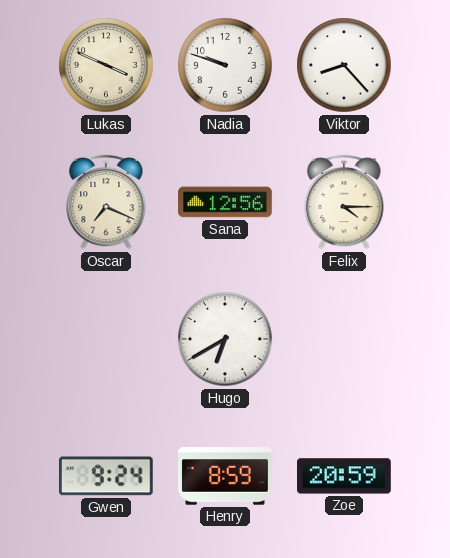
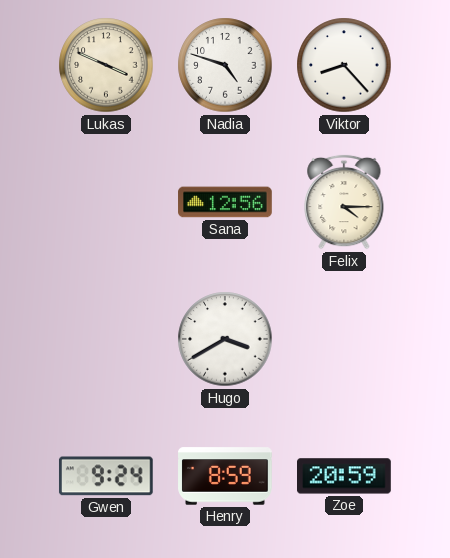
Nadia: 9:48 -> 4:48 (225, 65)
Oscar: 7:19 -> none (106, 202)
Hugo: 6:40 -> 3:40 (225, 339)
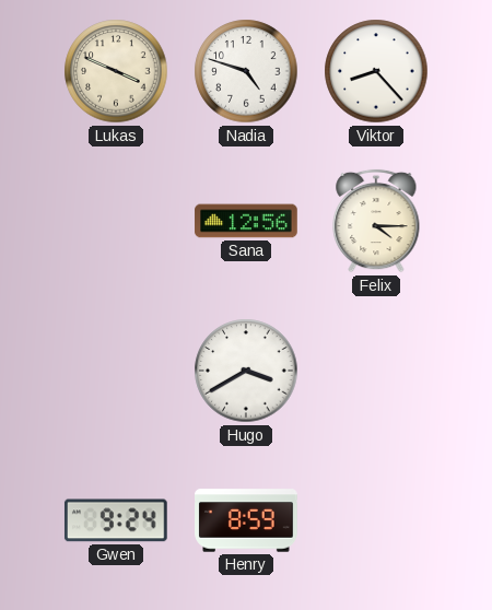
Zoe: 20:59 -> none (345, 476)
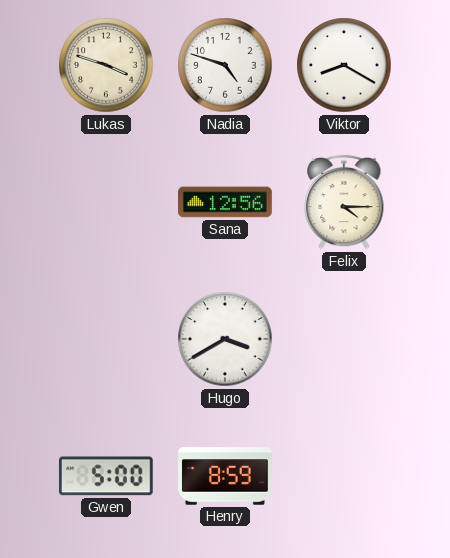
Lukas: 3:49 -> 3:48 (106, 65)
Viktor: 8:23 -> 8:20 (344, 65)
Gwen: 9:24 -> 5:00 (106, 476)
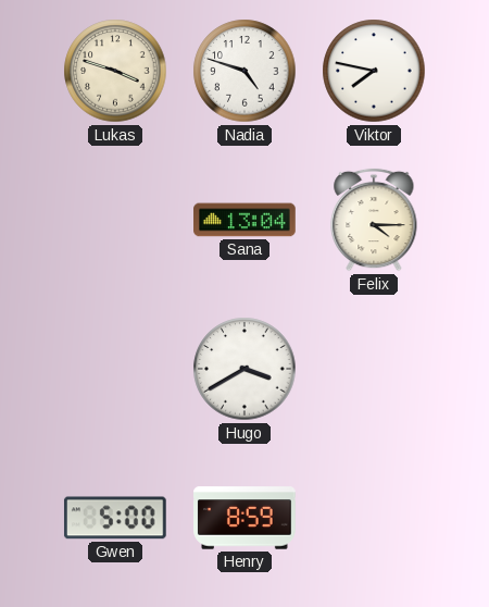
Viktor: 8:20 -> 7:47 (374, 71)
Sana: 12:56 -> 13:04 (244, 220)
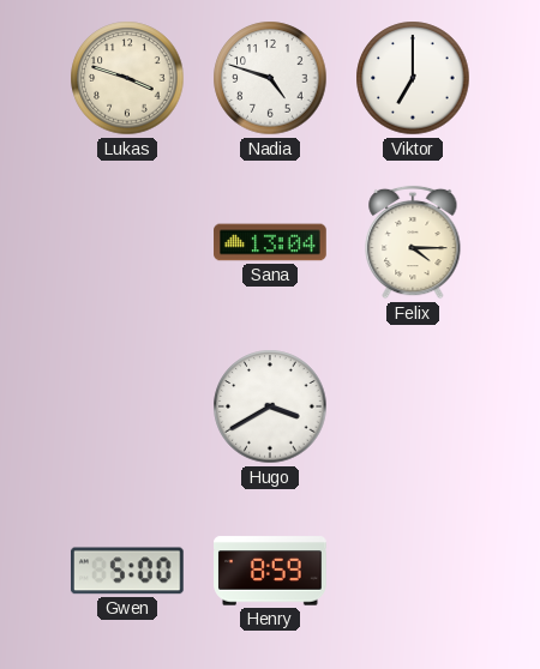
Viktor: 7:47 -> 7:00 (413, 78)
